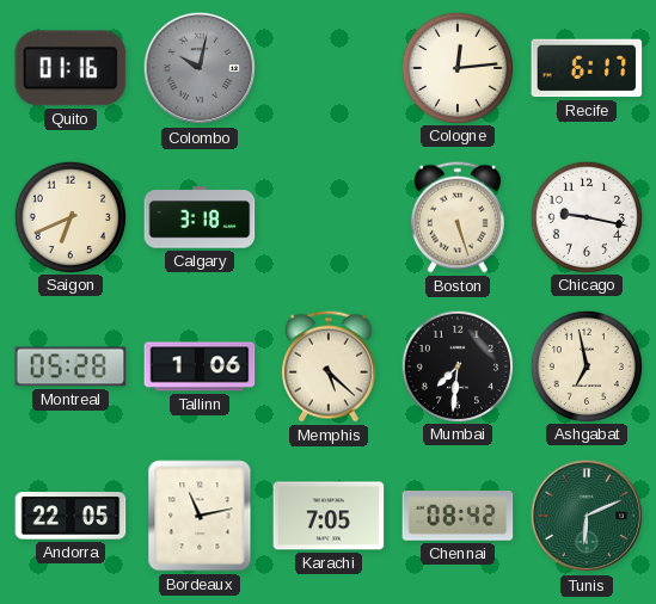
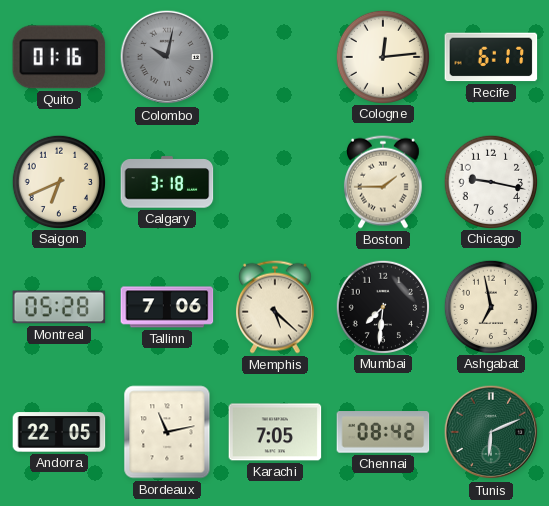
Boston: 5:27 -> 1:45 (383, 182)
Tallinn: 1:06 -> 7:06 (167, 307)
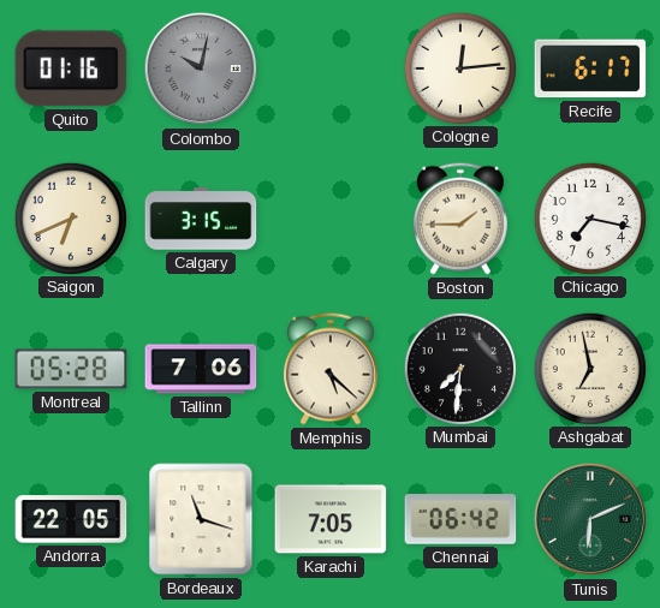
Calgary: 3:18 -> 3:15 (201, 219)
Chicago: 9:17 -> 7:17 (589, 217)
Bordeaux: 11:13 -> 11:18 (201, 519)
Chennai: 08:42 -> 06:42 (460, 519)
